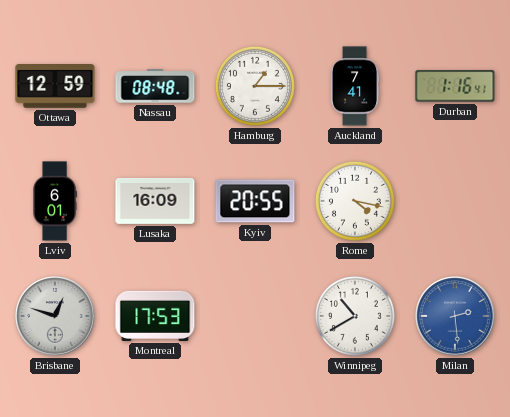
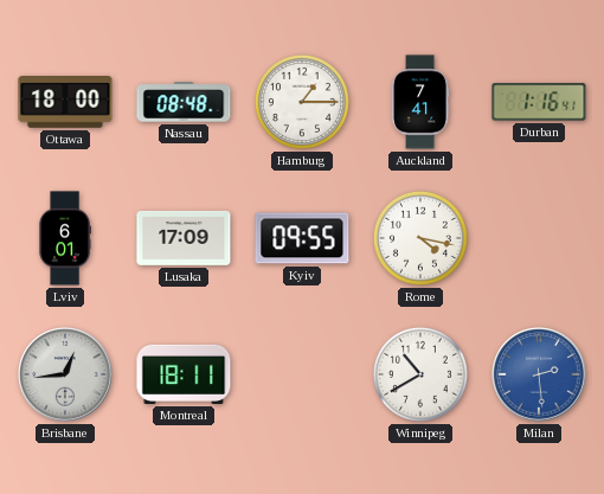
Ottawa: 12:59 -> 18:00 (65, 103)
Lusaka: 16:09 -> 17:09 (184, 238)
Kyiv: 20:55 -> 09:55 (302, 238)
Brisbane: 12:48 -> 12:44 (65, 374)
Montreal: 17:53 -> 18:11 (184, 374)
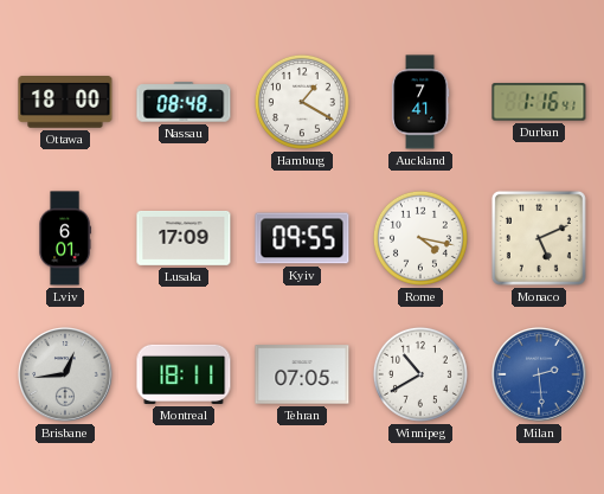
Hamburg: 1:15 -> 1:20 (302, 102)
Monaco: none -> 5:11 (539, 238)
Tehran: none -> 07:05 (302, 374)
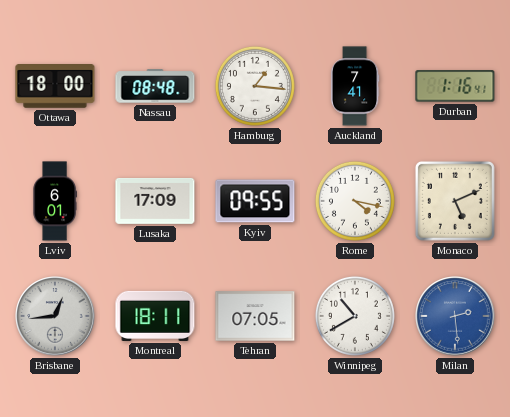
Hamburg: 1:20 -> 1:16 (255, 86)
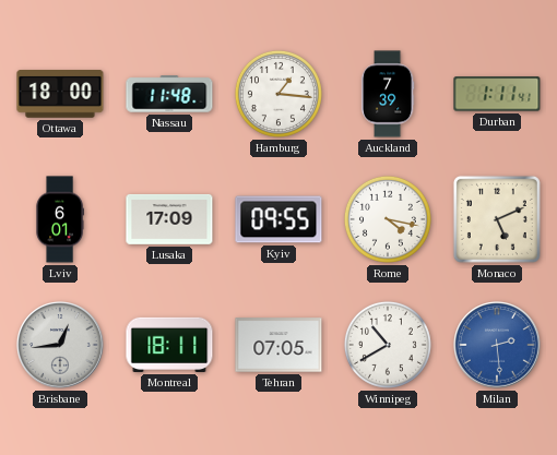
Nassau: 08:48 -> 11:48 (169, 94)
Auckland: 7:41 -> 7:39 (388, 94)
Durban: 1:16 -> 1:11 (497, 94)
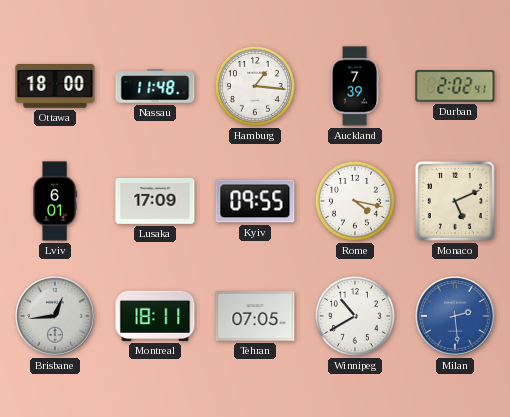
Durban: 1:11 -> 2:02 (455, 86)
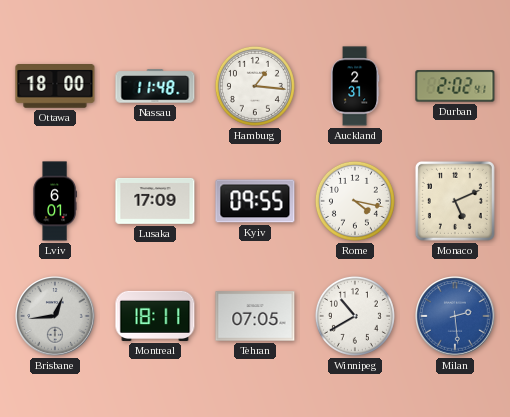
Auckland: 7:39 -> 2:31 (355, 86)
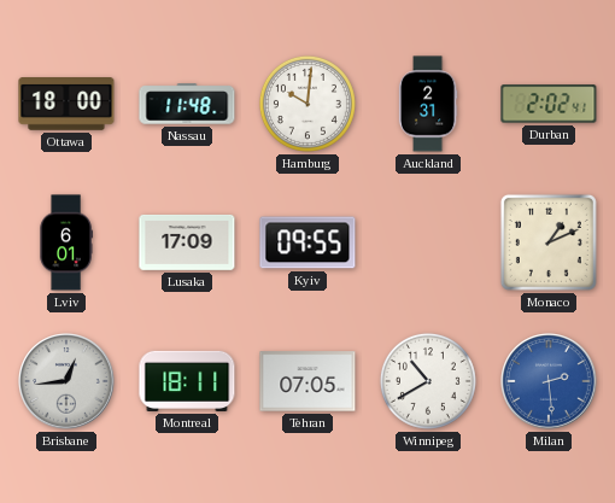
Hamburg: 1:16 -> 10:01 (307, 104)
Rome: 4:17 -> none (355, 201)
Monaco: 5:11 -> 1:11 (549, 242)
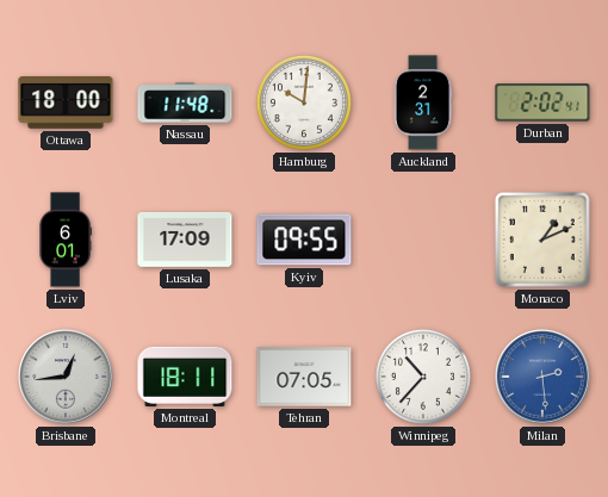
Winnipeg: 10:40 -> 10:37 (423, 377)
